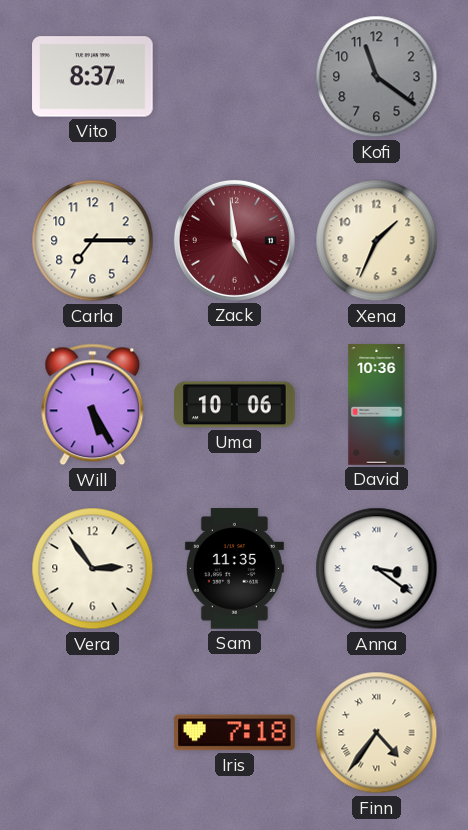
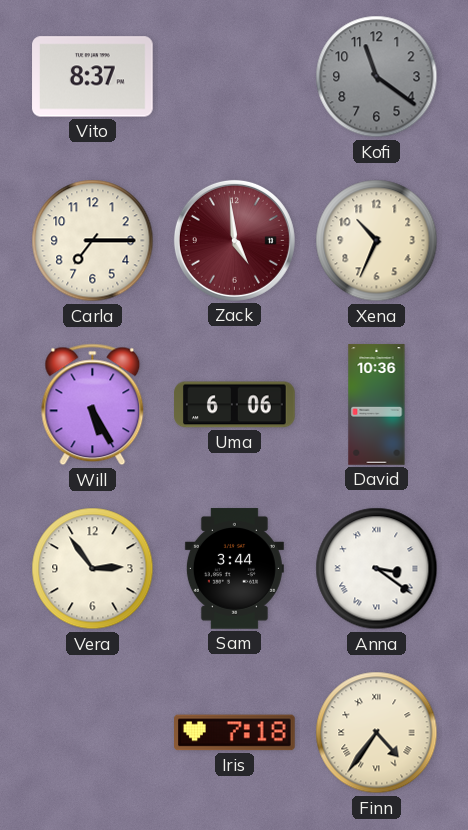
Xena: 1:34 -> 10:34 (377, 241)
Uma: 10:06 -> 6:06 (235, 405)
Sam: 11:35 -> 3:44 (234, 569)
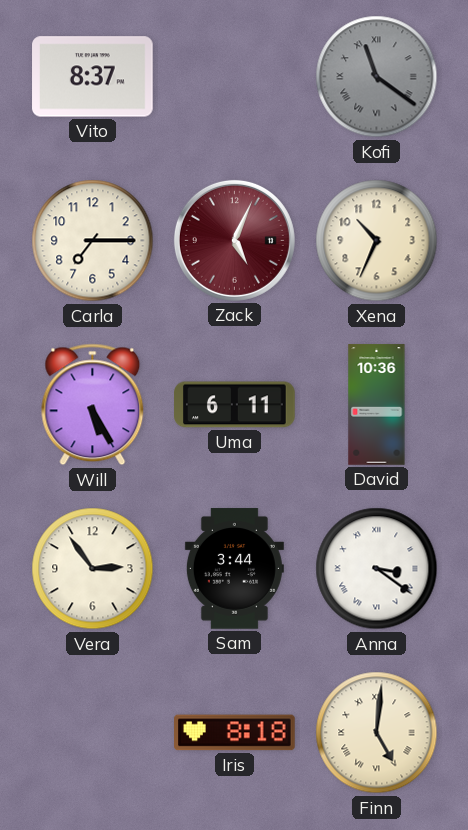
Kofi numerals: Arabic -> Roman (377, 77)
Zack: 4:59 -> 5:04 (234, 240)
Uma: 6:06 -> 6:11 (235, 405)
Iris: 7:18 -> 8:18 (235, 733)
Finn: 4:36 -> 5:01 (377, 733)
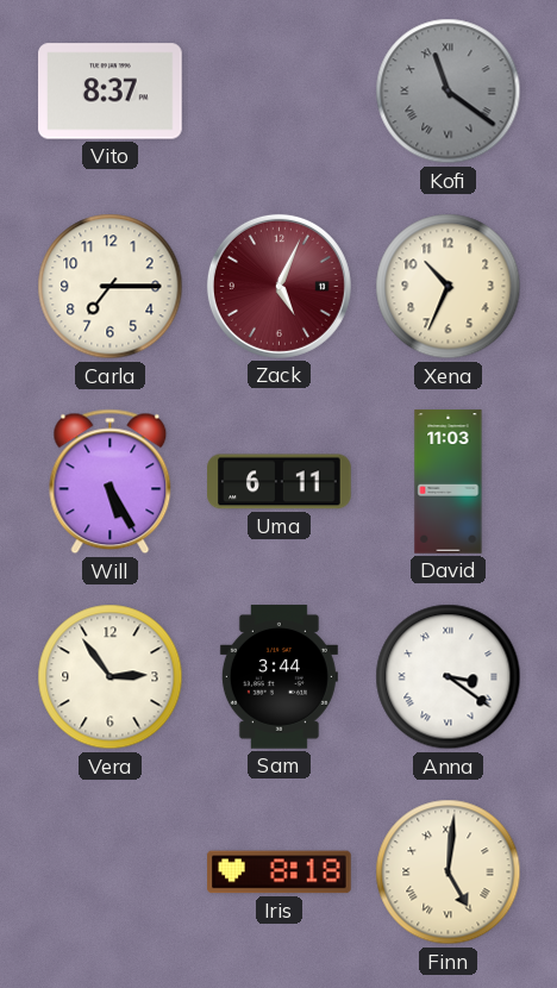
David: 10:36 -> 11:03 (449, 482)
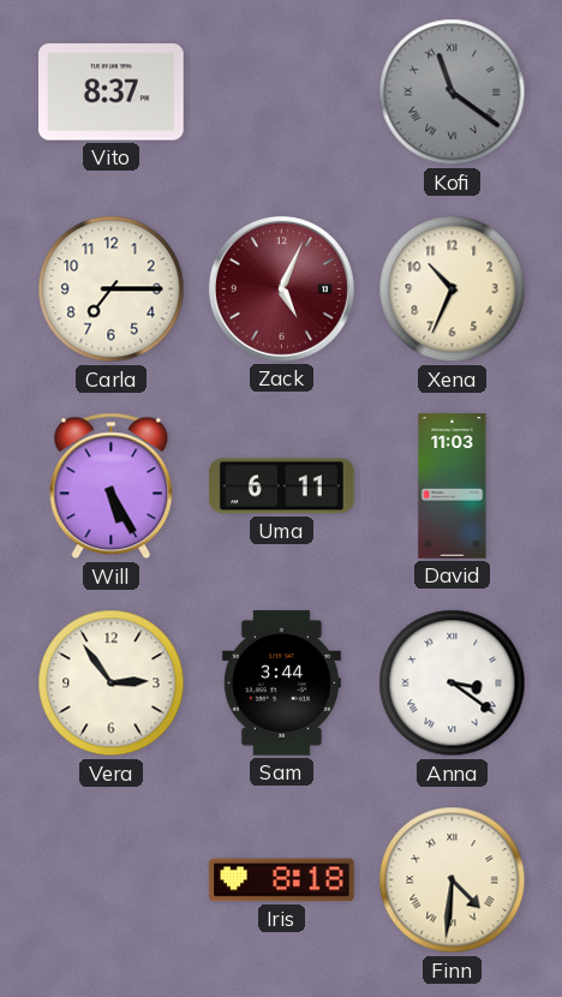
Finn: 5:01 -> 4:31 (453, 880)
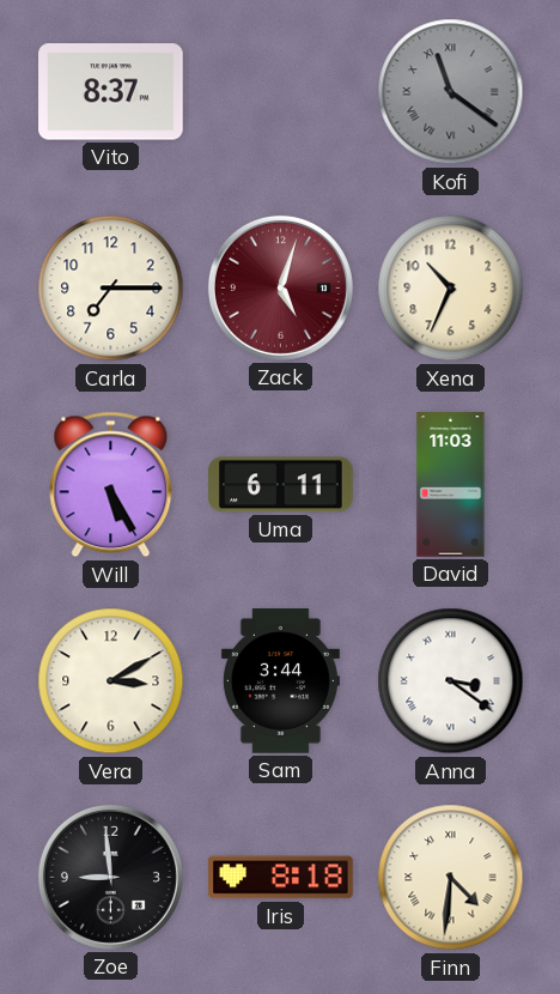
Zack: 5:04 -> 5:03 (280, 287)
Vera: 2:54 -> 3:10 (111, 681)
Zoe: none -> 8:59 (110, 877)
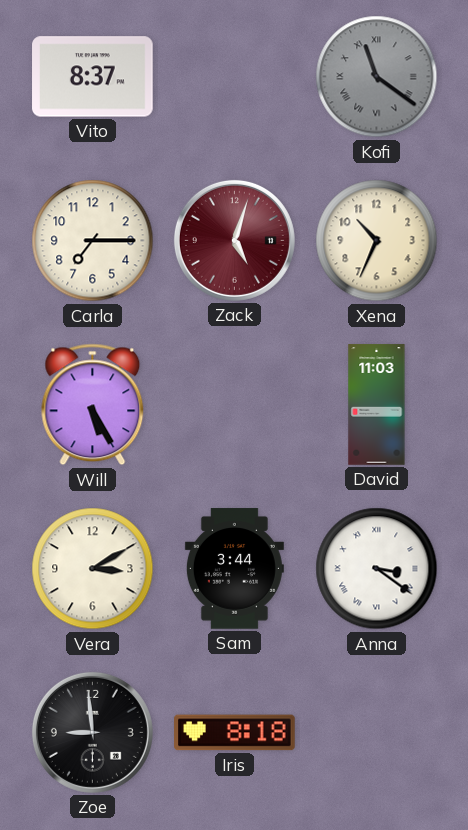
Uma: 6:11 -> none (281, 485)
Finn: 4:31 -> none (451, 878)
